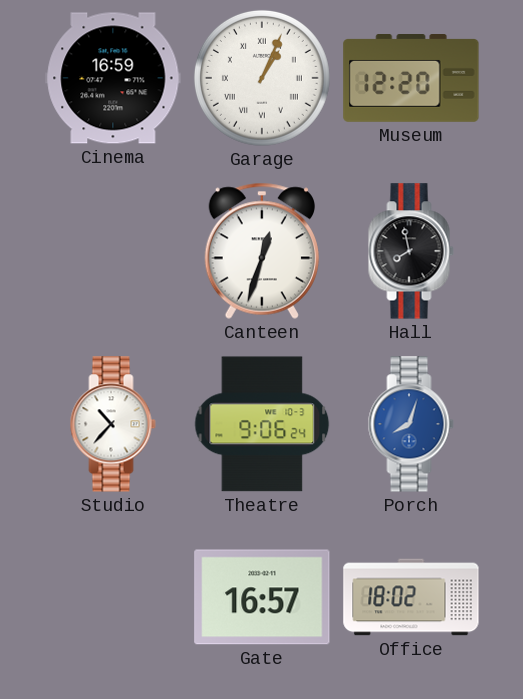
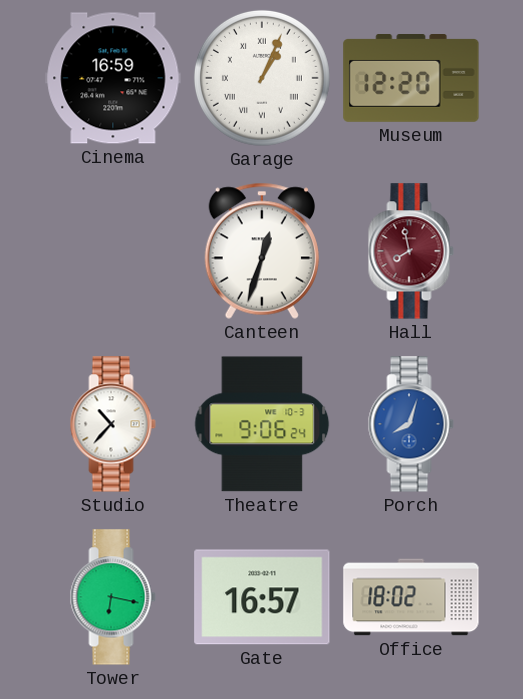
Hall dial: black -> burgundy (411, 251)
Tower: none -> 6:17 (113, 597)
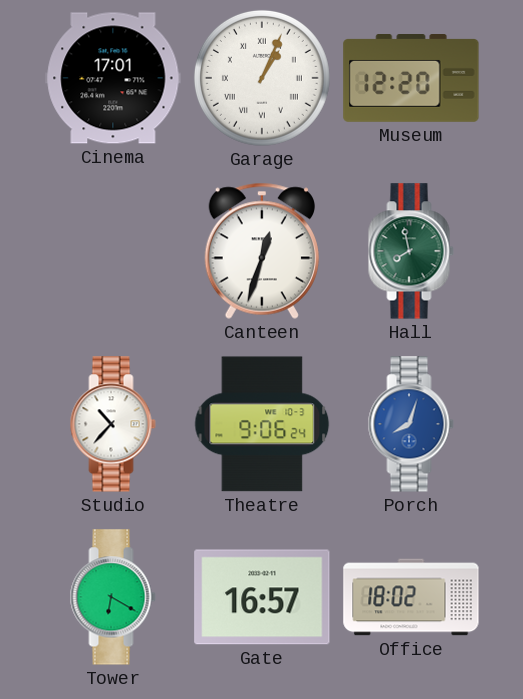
Cinema: 16:59 -> 17:01 (113, 78)
Hall dial: burgundy -> green (411, 251)
Tower: 6:17 -> 6:20 (113, 597)
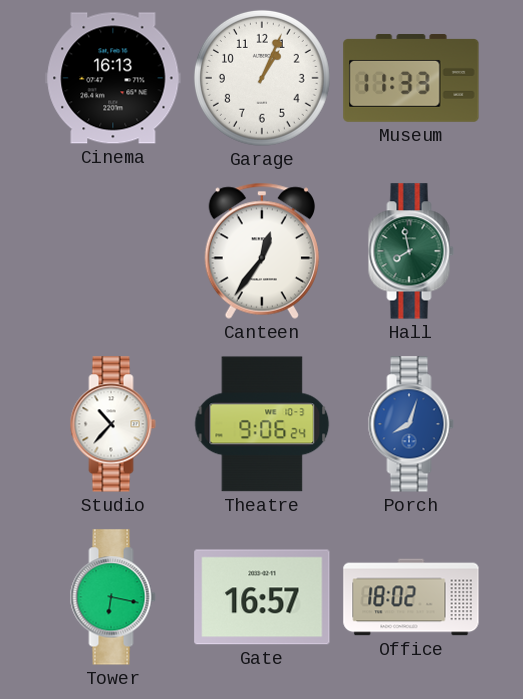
Cinema: 17:01 -> 16:13 (113, 78)
Garage numerals: Roman -> Arabic (262, 78)
Museum: 12:20 -> 11:33 (411, 79)
Canteen: 12:33 -> 12:36 (262, 251)
Tower: 6:20 -> 6:17 (113, 597)
